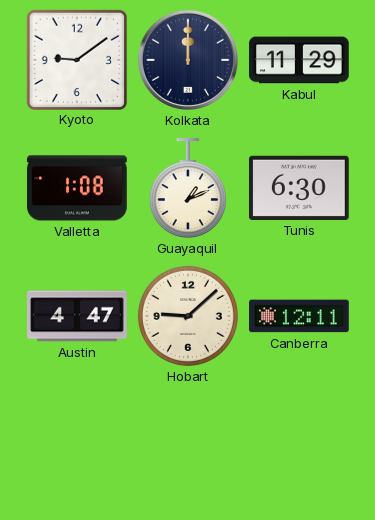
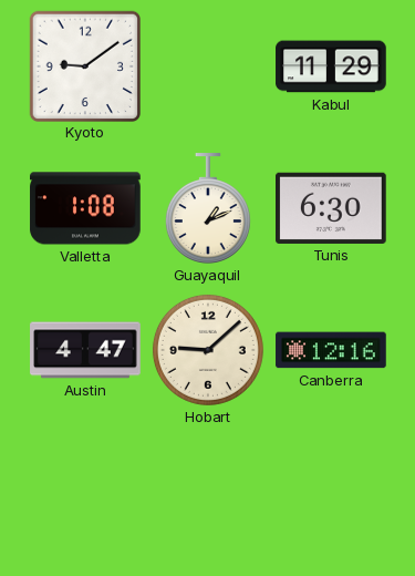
Kolkata: 12:00 -> none (188, 60)
Canberra: 12:11 -> 12:16 (331, 350)
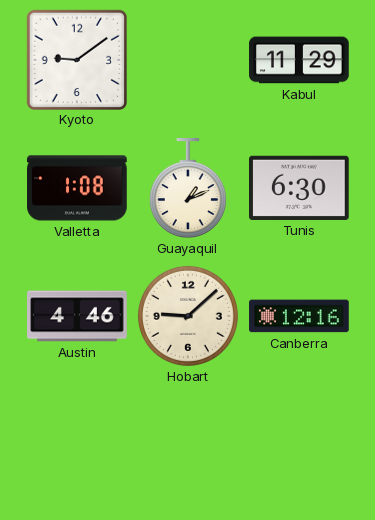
Austin: 4:47 -> 4:46 (77, 316)
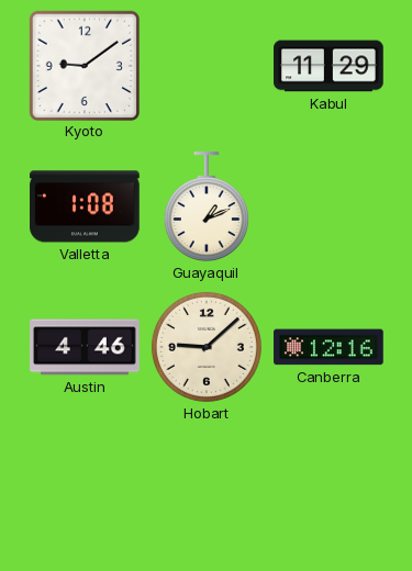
Tunis: 6:30 -> none (300, 188)
